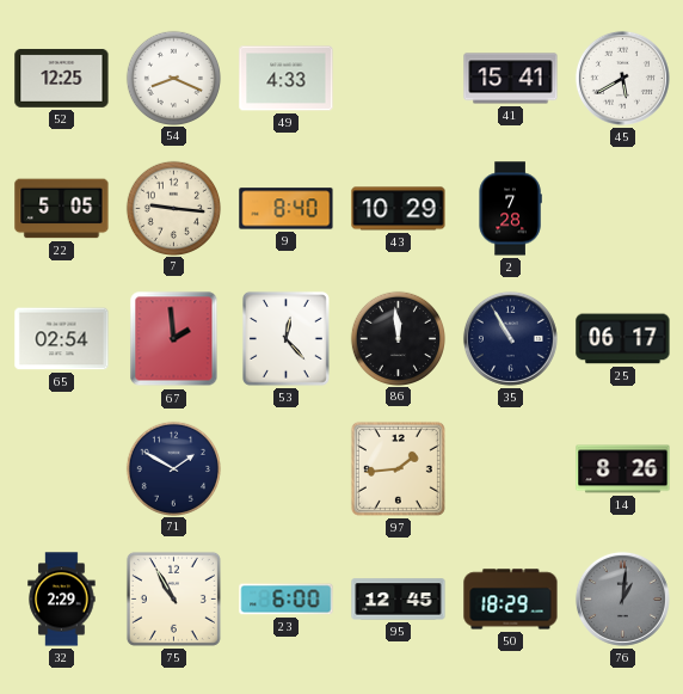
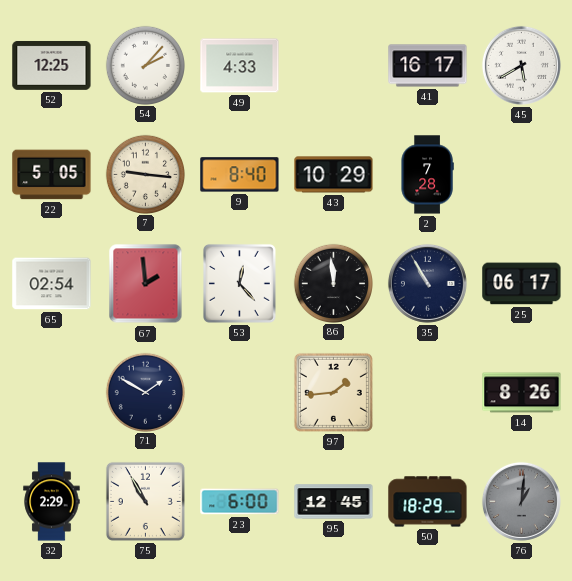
54: 8:19 -> 2:07 (145, 65)
41: 15:41 -> 16:17 (428, 66)
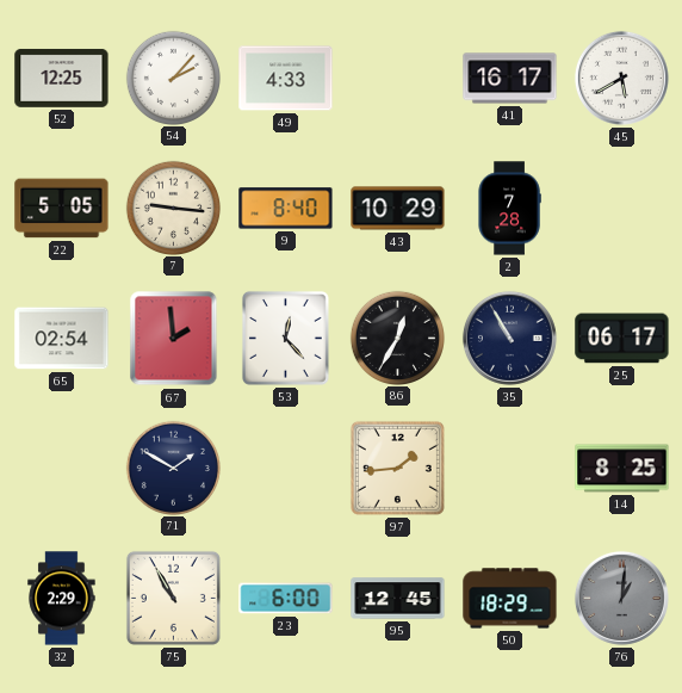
86: 11:59 -> 12:35 (397, 338)
14: 8:26 -> 8:25 (622, 469)
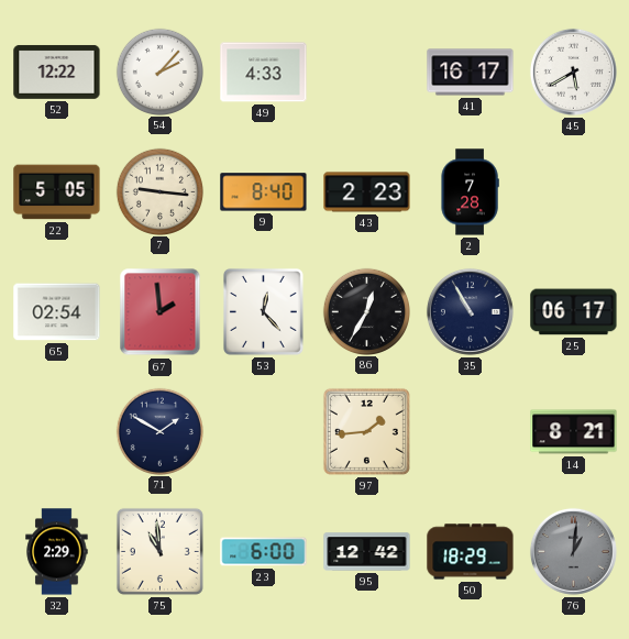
52: 12:25 -> 12:22 (57, 71)
43: 10:29 -> 2:23 (367, 192)
14: 8:25 -> 8:21 (574, 432)
75: 10:55 -> 10:59 (159, 551)
95: 12:45 -> 12:42 (367, 552)
